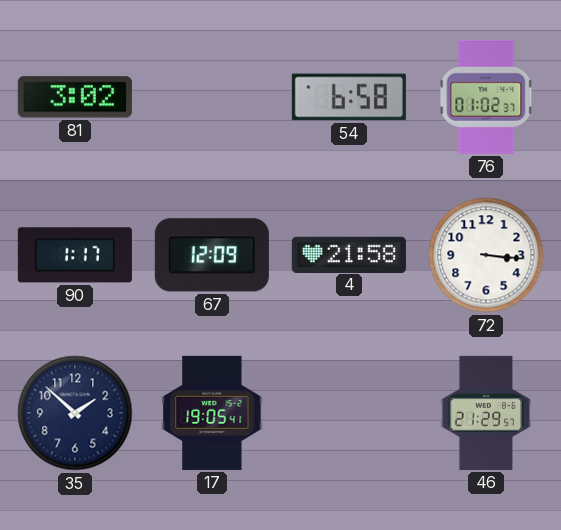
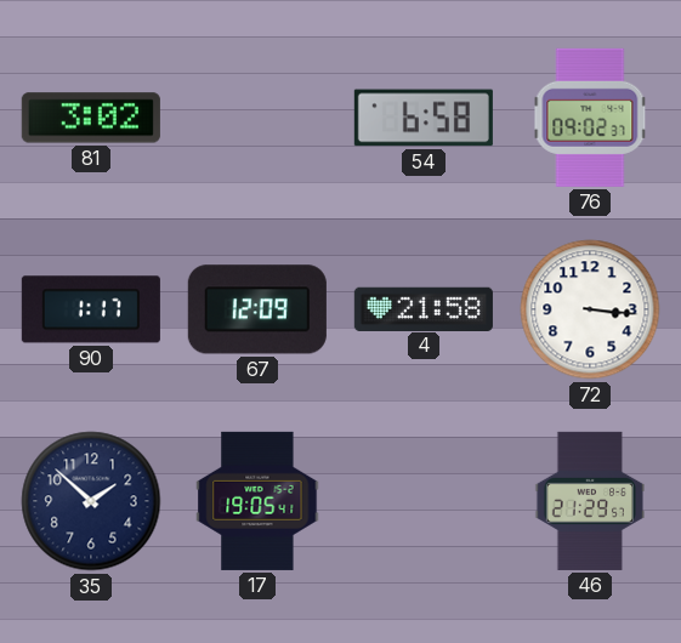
76: 01:02 -> 09:02 (590, 118)
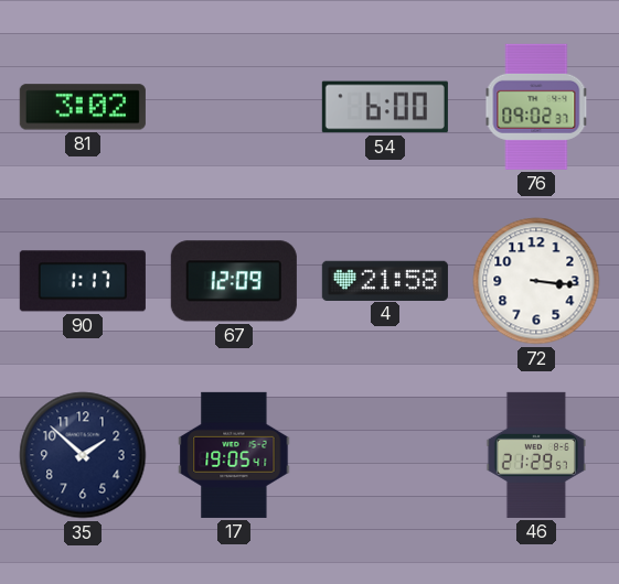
54: 6:58 -> 6:00 (385, 107)
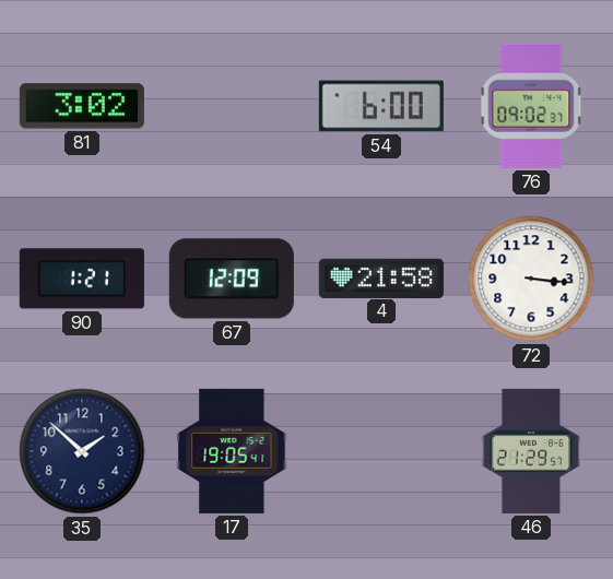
90: 1:17 -> 1:21 (82, 279)
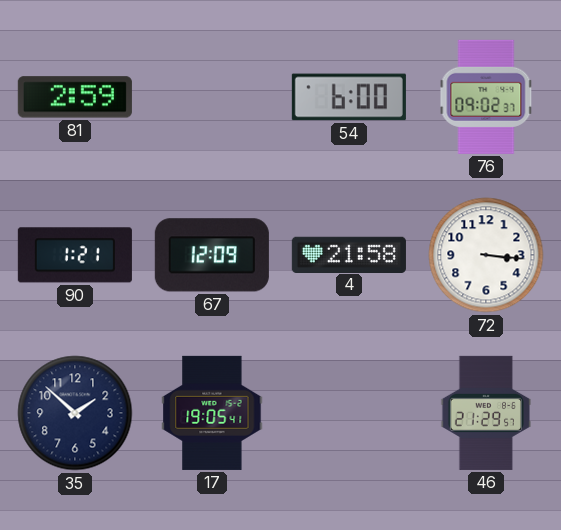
81: 3:02 -> 2:59 (75, 97)
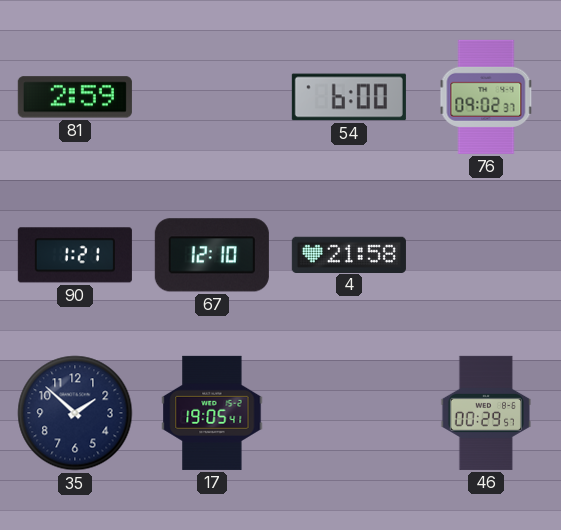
67: 12:09 -> 12:10 (212, 255)
72: 3:16 -> none (486, 255)
46: 21:29 -> 00:29 (486, 413)
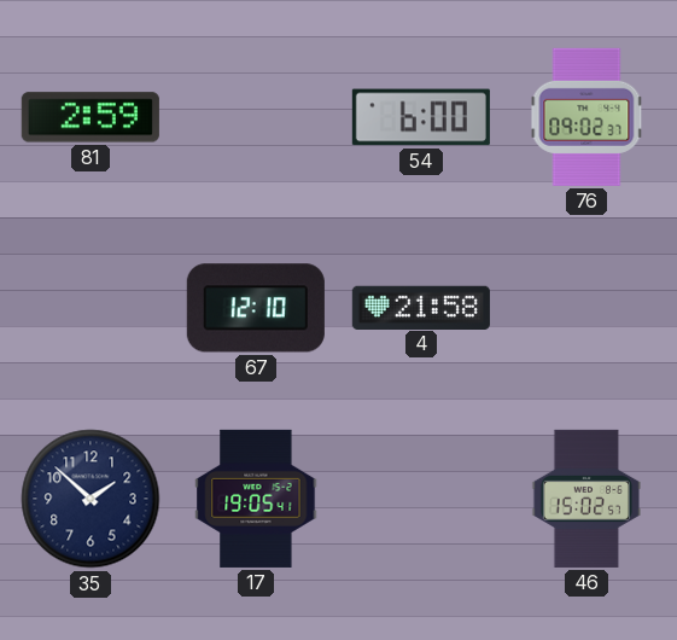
90: 1:21 -> none (75, 255)
46: 00:29 -> 15:02 (586, 499)
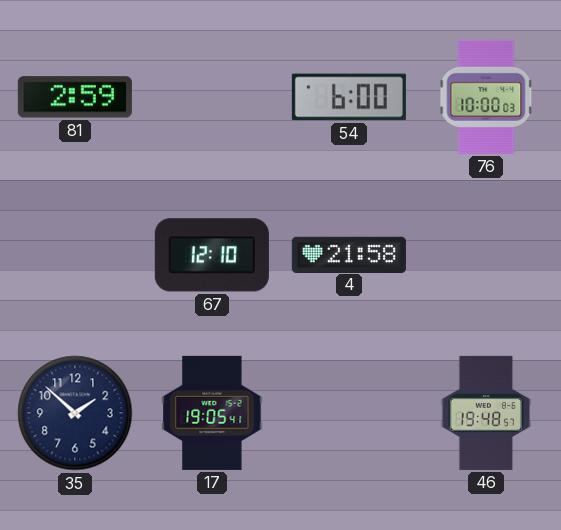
76: 09:02 -> 10:00 (486, 97)
46: 15:02 -> 19:48 (486, 413)
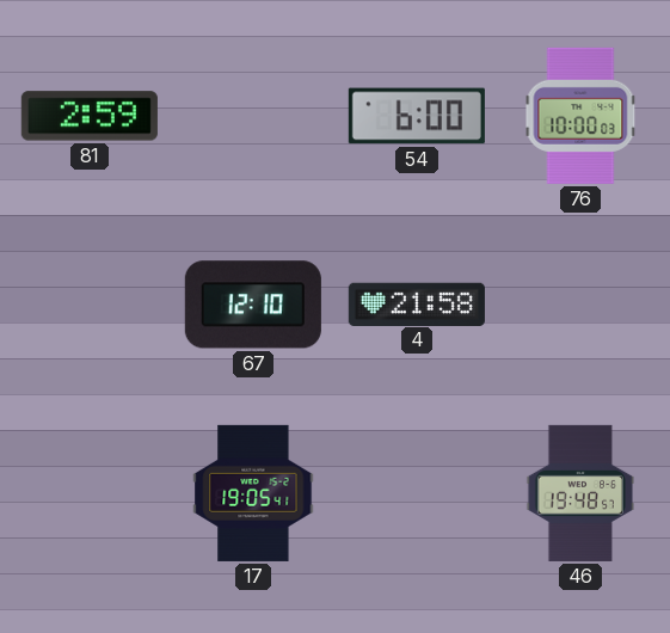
35: 1:52 -> none (75, 413)
